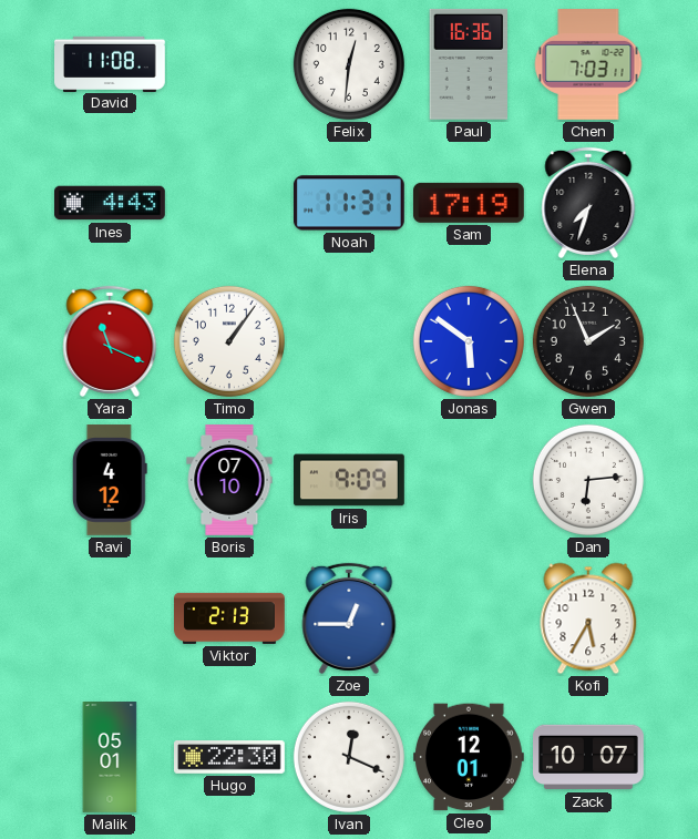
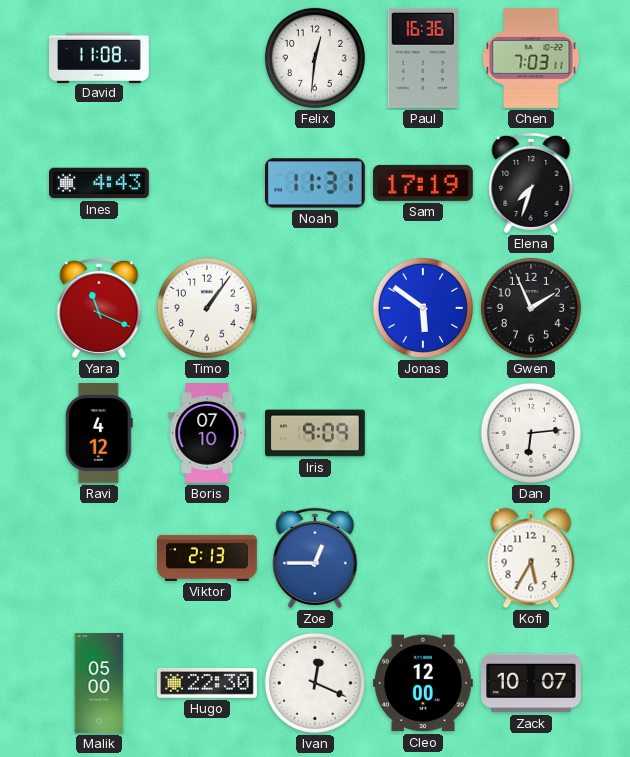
Malik: 05:01 -> 05:00 (99, 683)
Cleo: 12:01 -> 12:00 (424, 683)
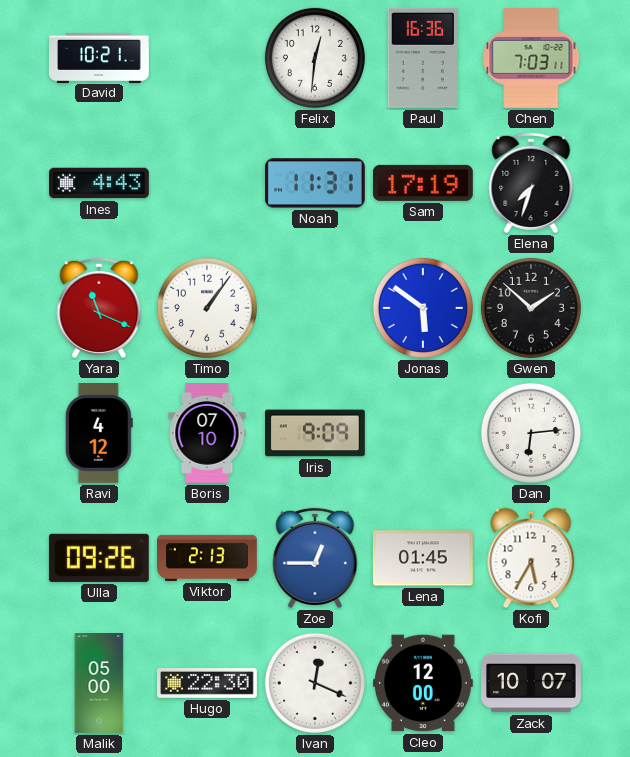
David: 11:08 -> 10:21 (99, 57)
Gwen: 1:56 -> 1:52 (531, 308)
Ulla: none -> 09:26 (99, 558)
Lena: none -> 01:45 (424, 558)
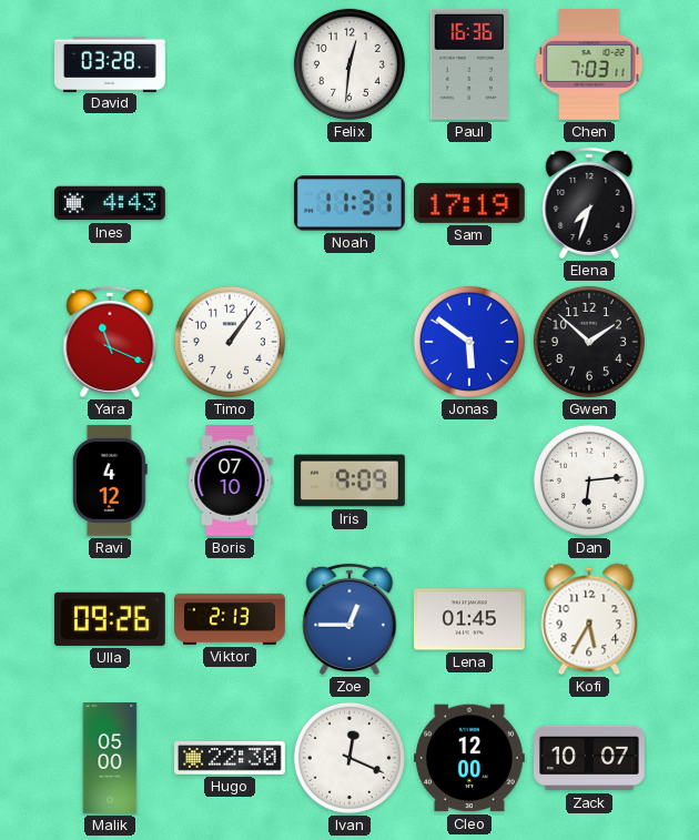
David: 10:21 -> 03:28 (110, 63)
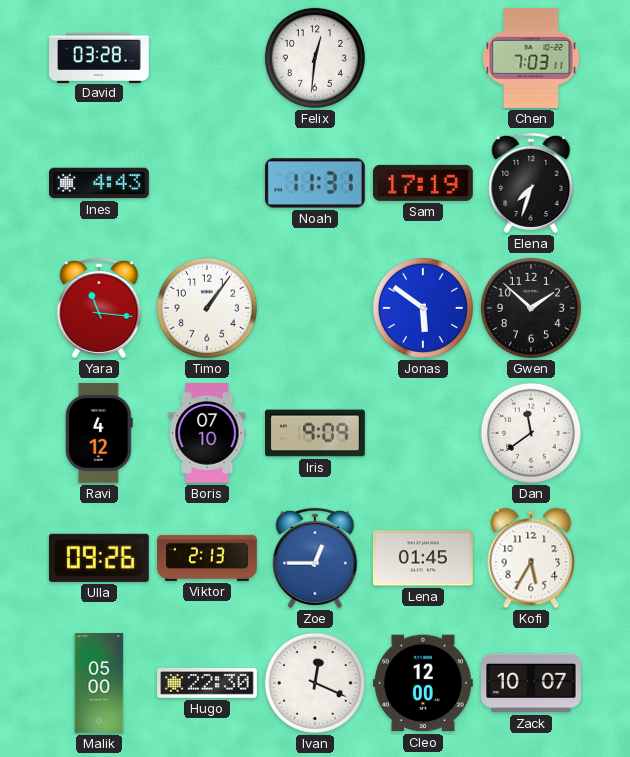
Paul: 16:36 -> none (468, 64)
Yara: 11:19 -> 11:16 (99, 308)
Dan: 6:14 -> 11:39 (531, 433)
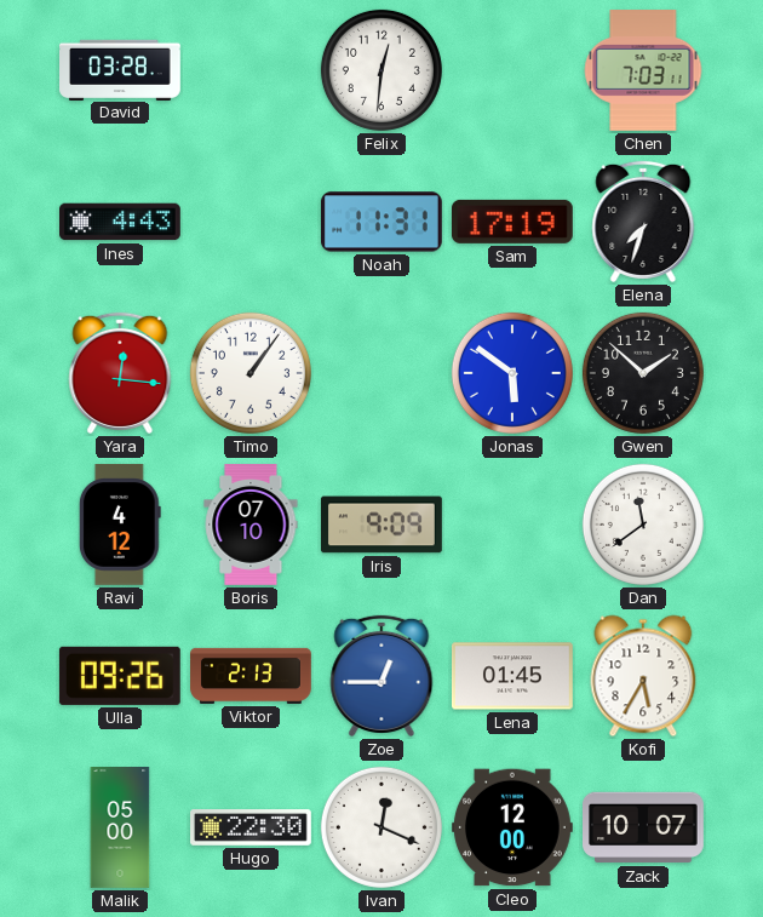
Yara: 11:16 -> 12:16 (120, 373)
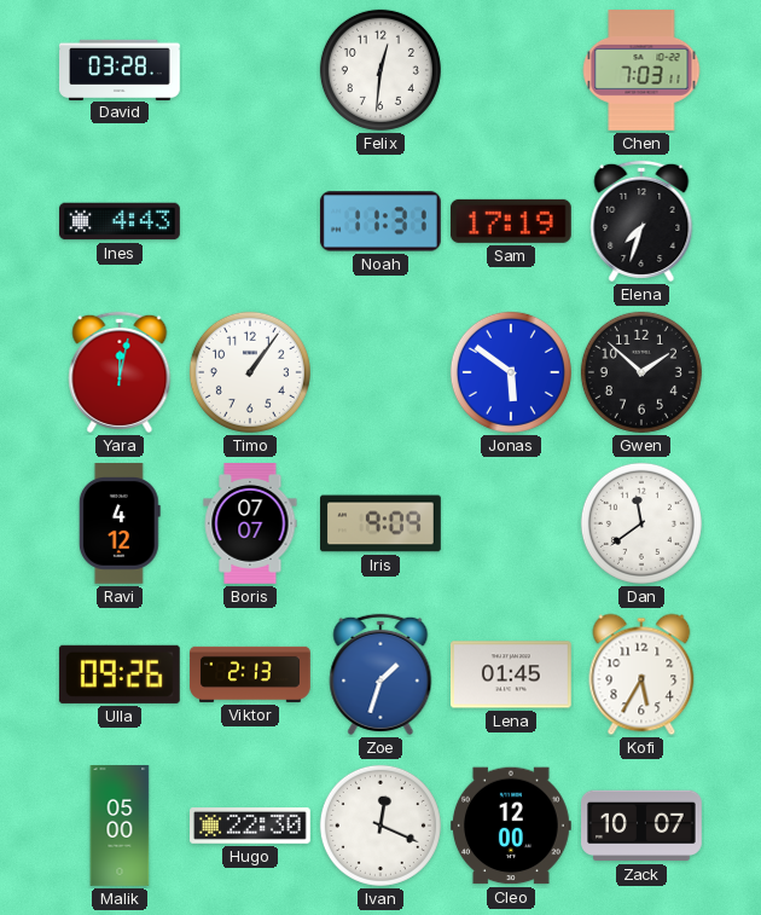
Yara: 12:16 -> 12:02 (120, 372)
Boris: 07:10 -> 07:07 (250, 525)
Zoe: 12:45 -> 1:33 (380, 674)
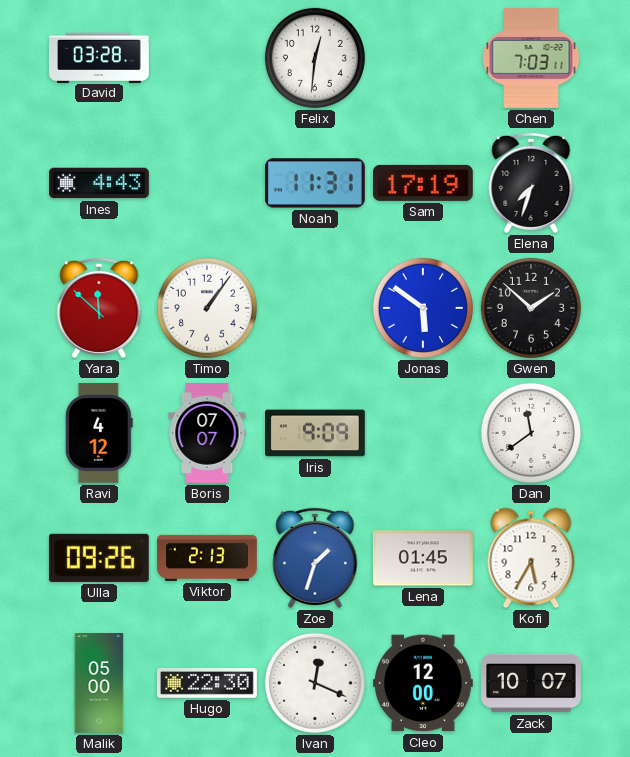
Yara: 12:02 -> 11:52 (99, 308)
